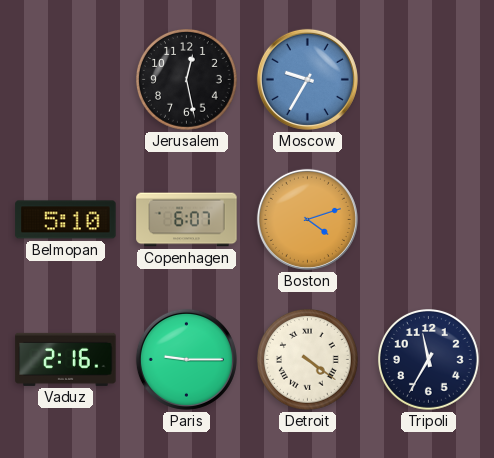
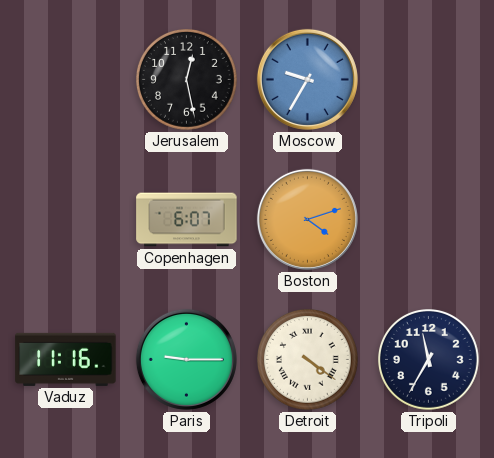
Belmopan: 5:10 -> none (66, 220)
Vaduz: 2:16 -> 11:16 (66, 359)
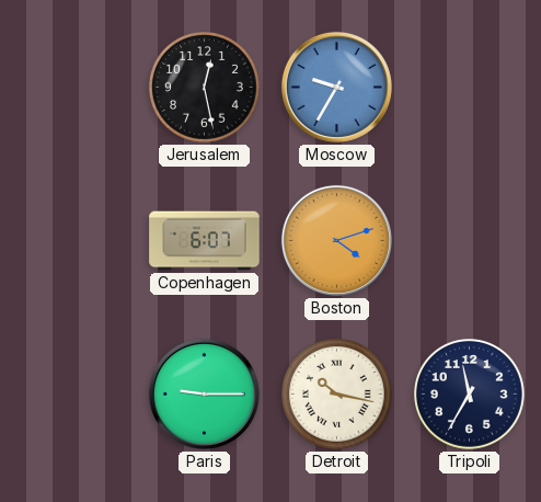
Vaduz: 11:16 -> none (66, 359)
Detroit: 4:21 -> 10:17 (337, 395)
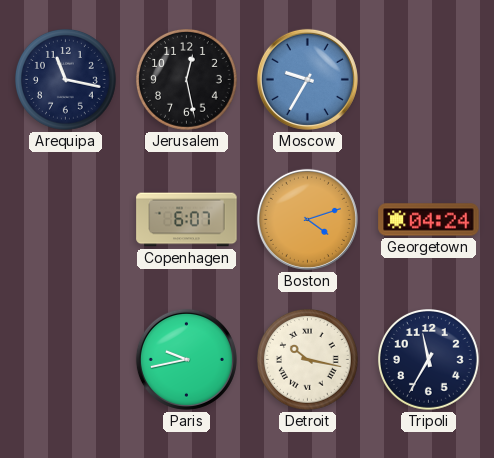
Arequipa: none -> 11:17 (66, 80)
Georgetown: none -> 04:24 (429, 220)
Paris: 9:15 -> 9:43 (186, 359)
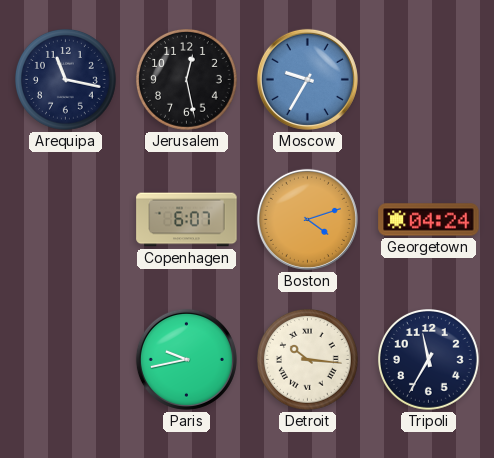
Detroit: 10:17 -> 10:16 (308, 360)
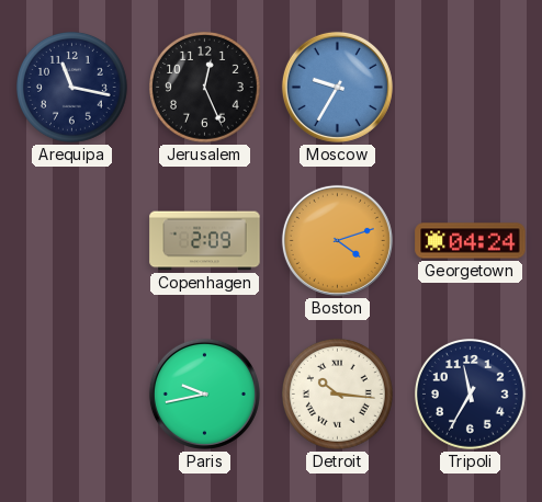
Jerusalem: 12:28 -> 12:26 (205, 88)
Copenhagen: 6:07 -> 2:09 (205, 241)
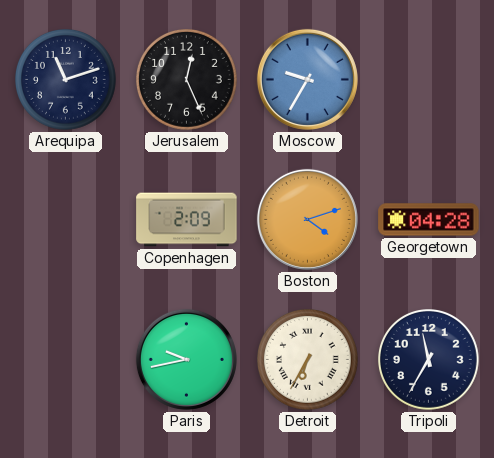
Arequipa: 11:17 -> 11:12 (66, 80)
Georgetown: 04:24 -> 04:28 (429, 220)
Detroit: 10:16 -> 6:35 (308, 360)
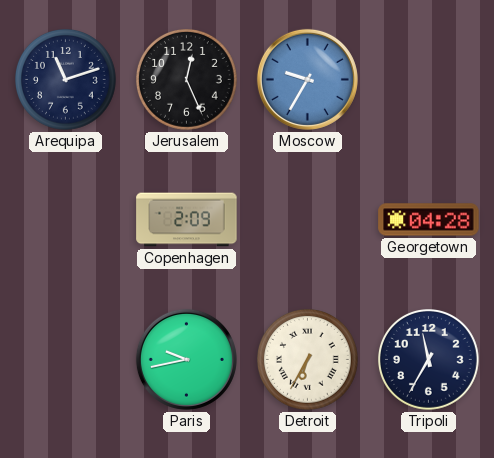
Boston: 4:12 -> none (307, 219)
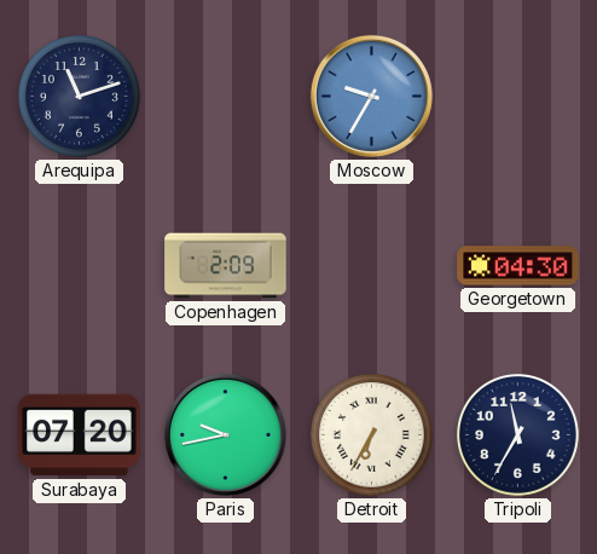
Jerusalem: 12:26 -> none (187, 80)
Georgetown: 04:28 -> 04:30 (518, 266)
Surabaya: none -> 07:20 (80, 435)
